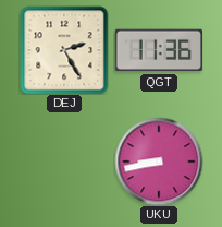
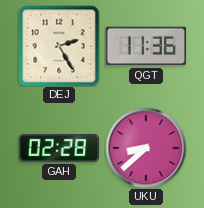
GAH: none -> 02:28 (58, 148)
UKU: 8:43 -> 8:38 (146, 148)
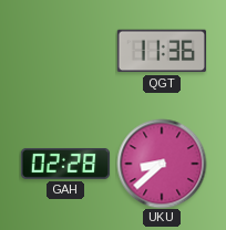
DEJ: 2:25 -> none (59, 46)
